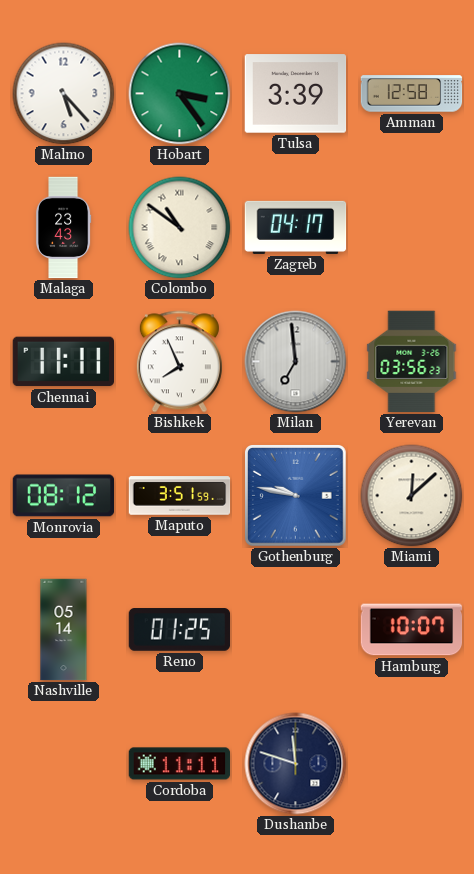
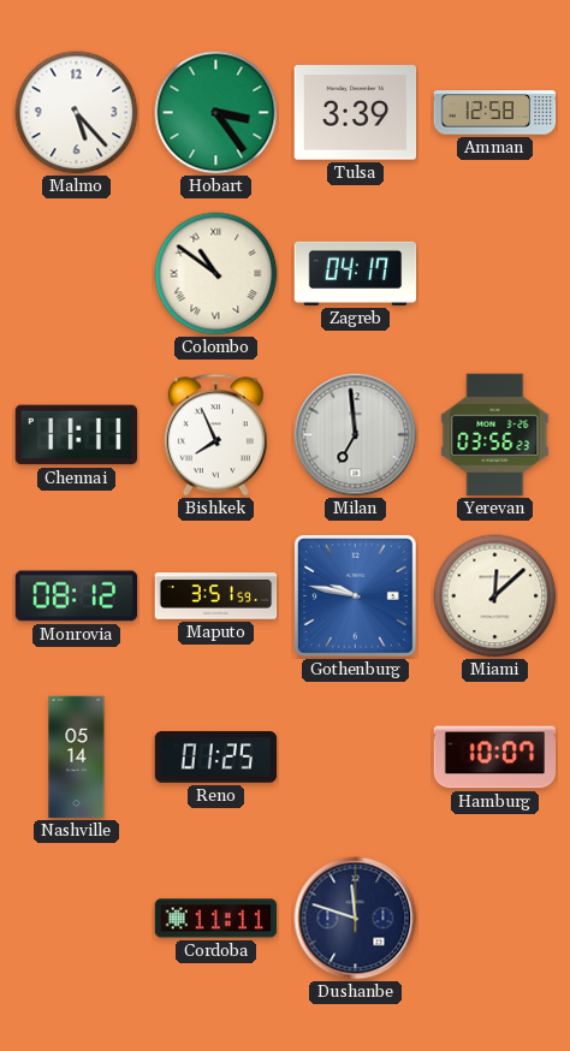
Malaga: 23:43 -> none (63, 228)
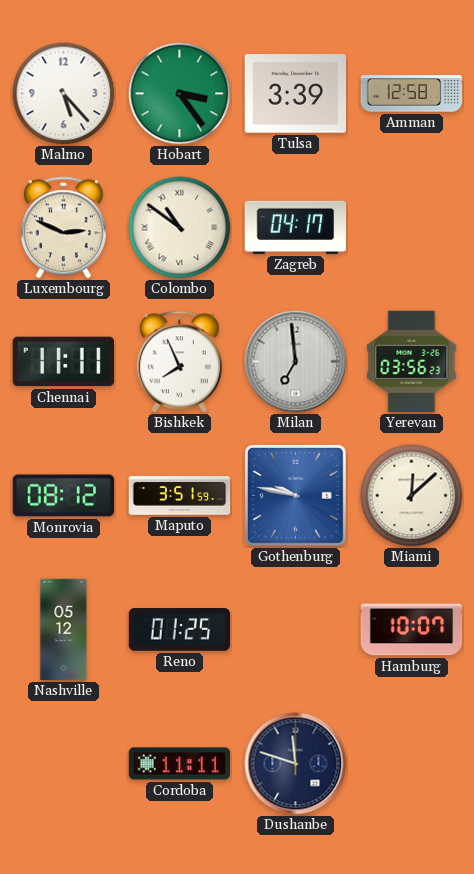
Luxembourg: none -> 2:49 (63, 228)
Nashville: 05:14 -> 05:12 (64, 630)
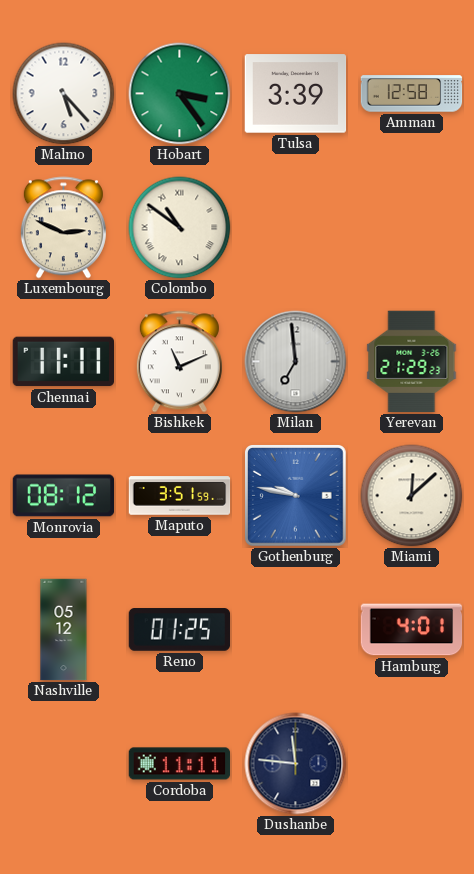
Zagreb: 04:17 -> none (296, 227)
Bishkek: 7:56 -> 11:11 (179, 362)
Yerevan: 03:56 -> 21:29 (412, 362)
Hamburg: 10:07 -> 4:01 (412, 630)
Dushanbe: 11:48 -> 11:46 (296, 764)
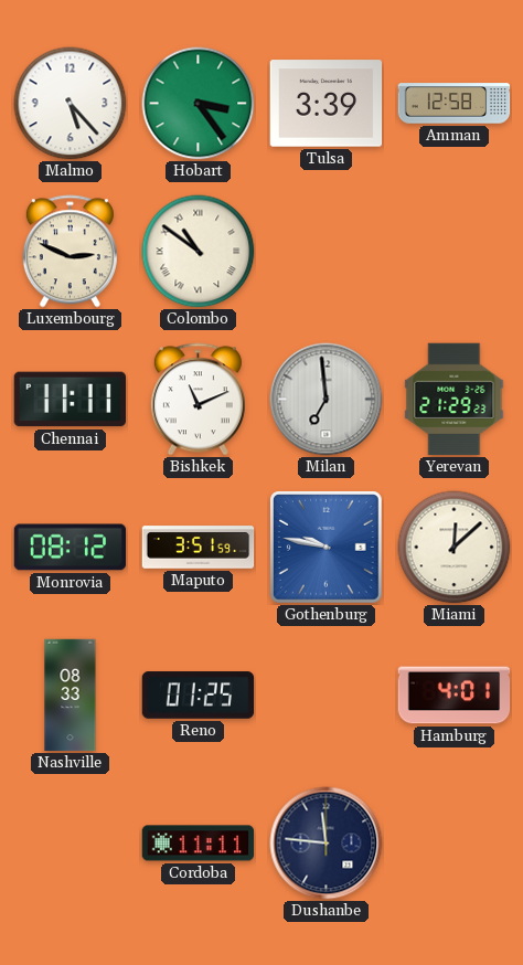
Nashville: 05:12 -> 08:33 (71, 696)
